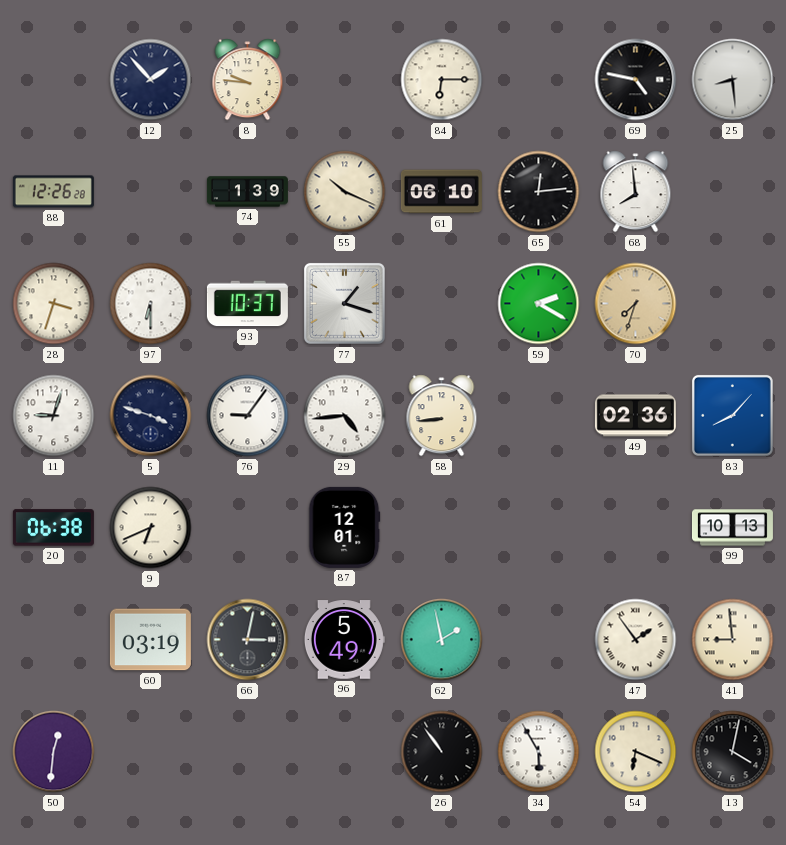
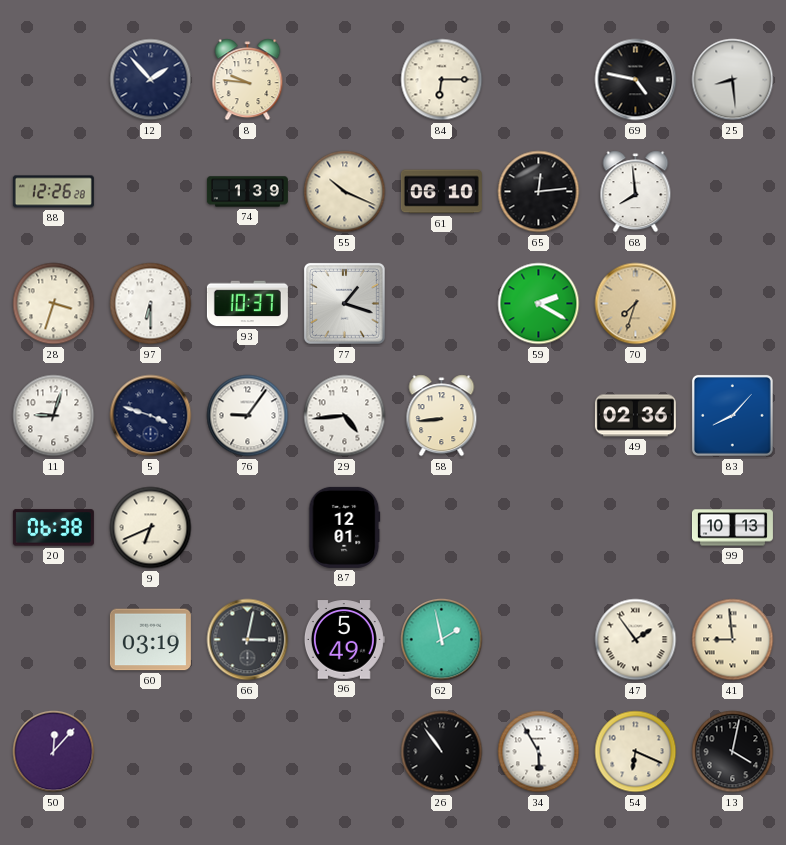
50: 12:31 -> 12:07 (54, 752)
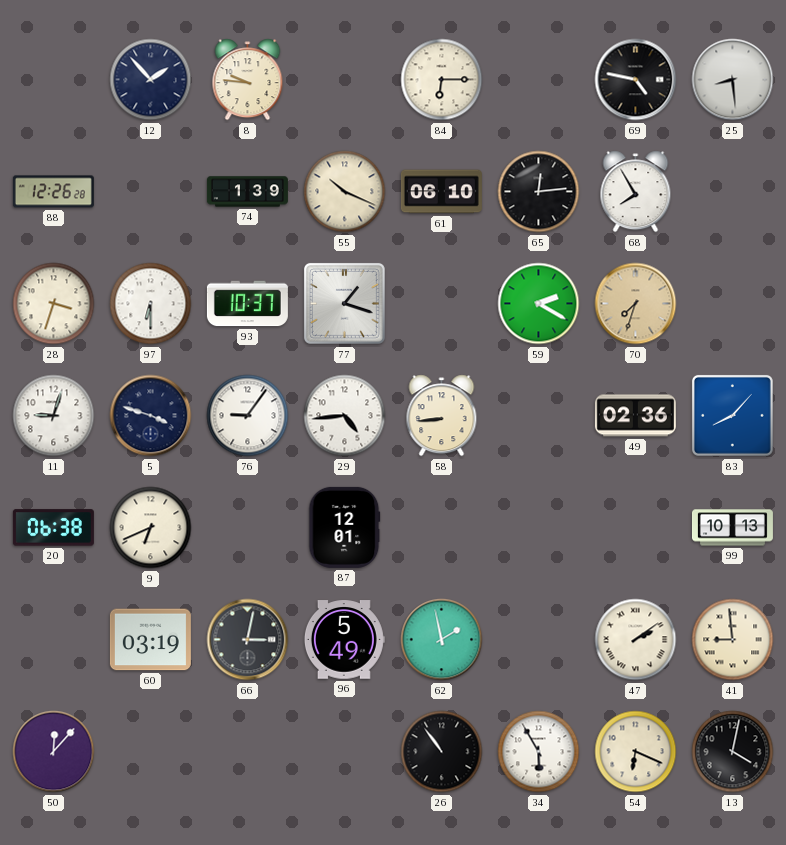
68: 7:59 -> 7:55 (636, 192)
47: 1:54 -> 2:09 (636, 640)
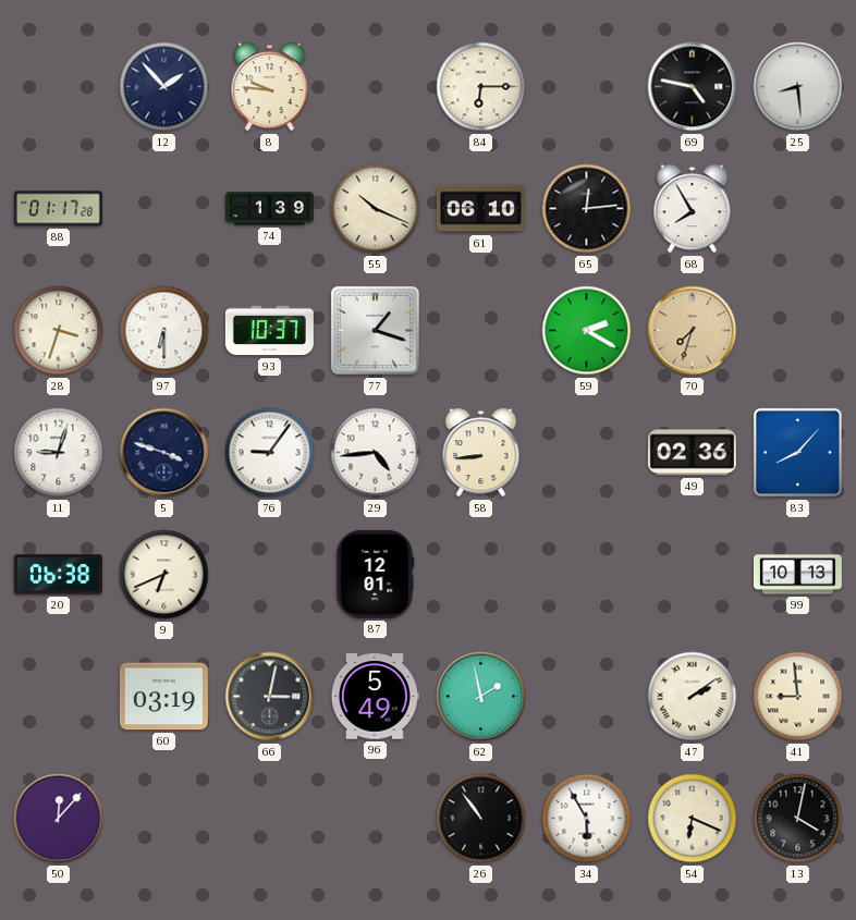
88: 12:26 -> 01:17 (58, 209)
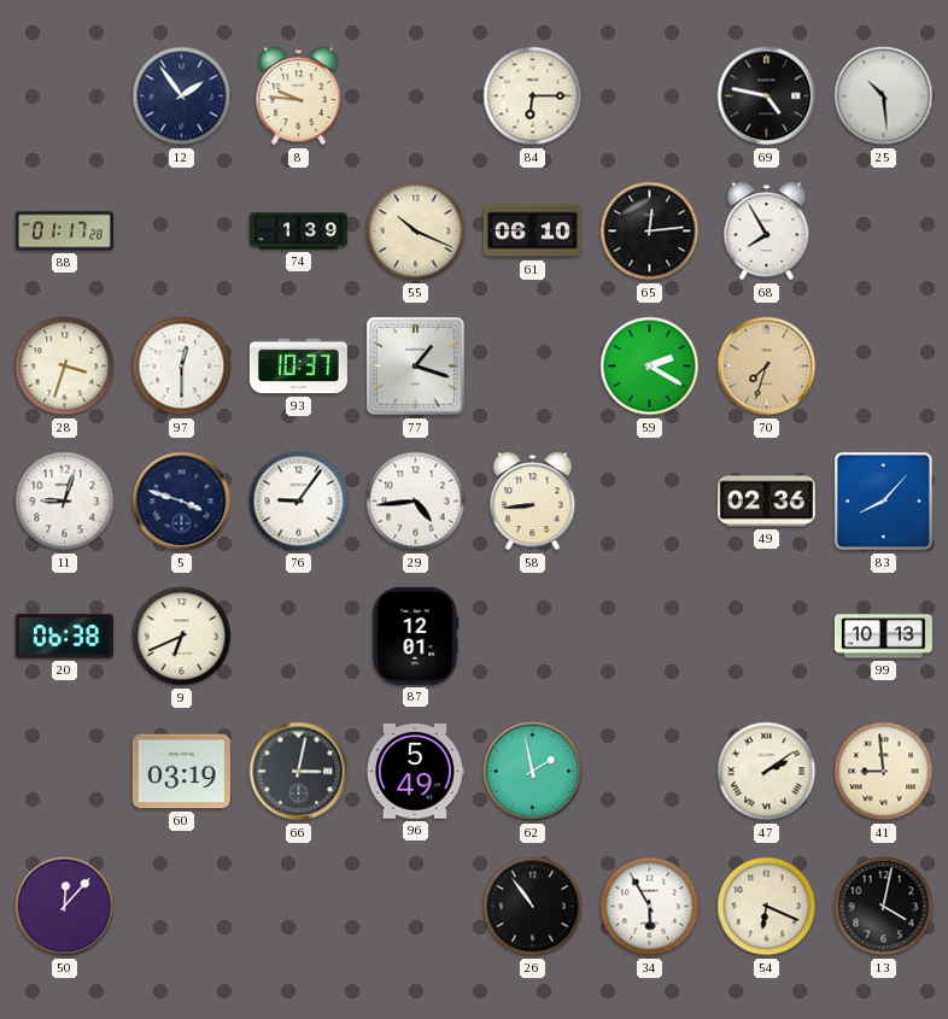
12: 1:53 -> 1:54 (182, 96)
25: 8:29 -> 10:29 (884, 96)
97: 6:30 -> 12:30 (182, 367)
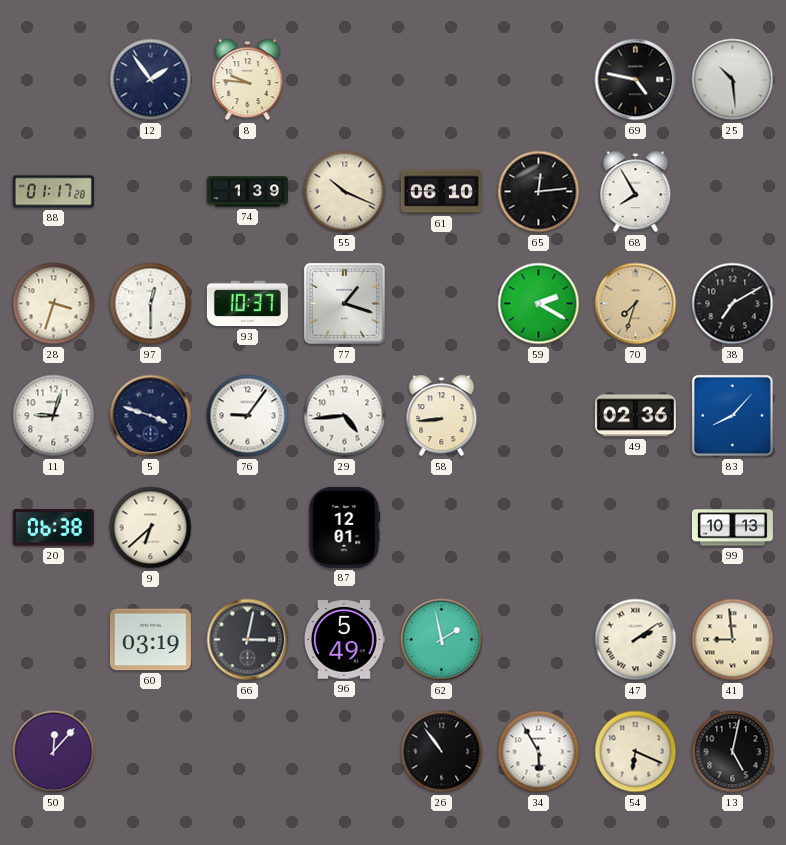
84: 6:15 -> none (533, 96)
38: none -> 7:10 (733, 304)
9: 6:41 -> 6:38 (151, 528)
13: 4:02 -> 5:02 (733, 752)
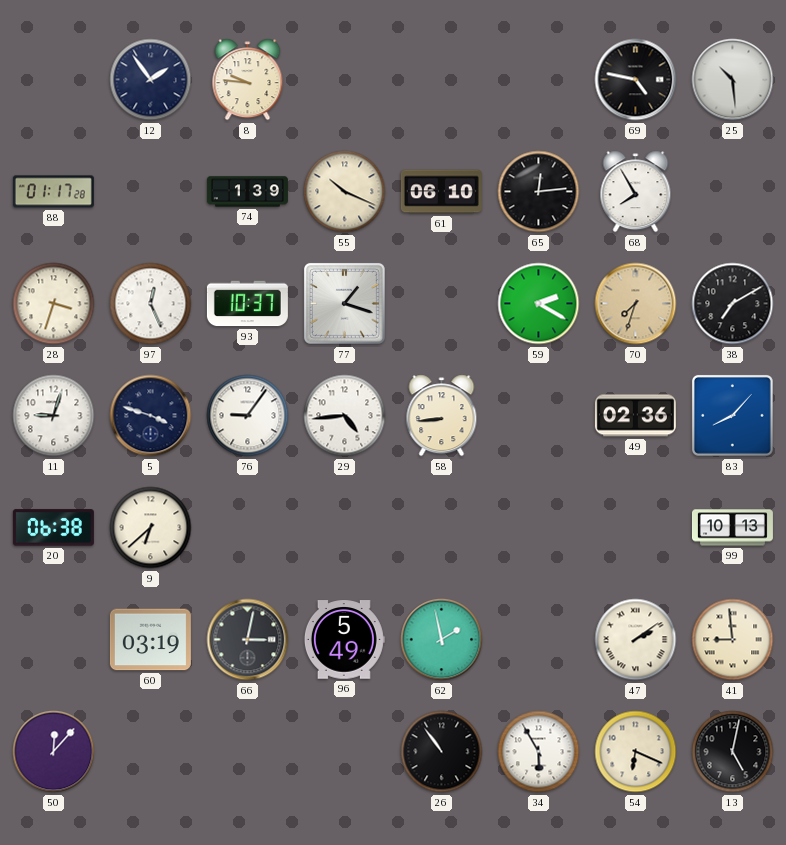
97: 12:30 -> 12:26 (151, 304)
87: 12:01 -> none (345, 527)
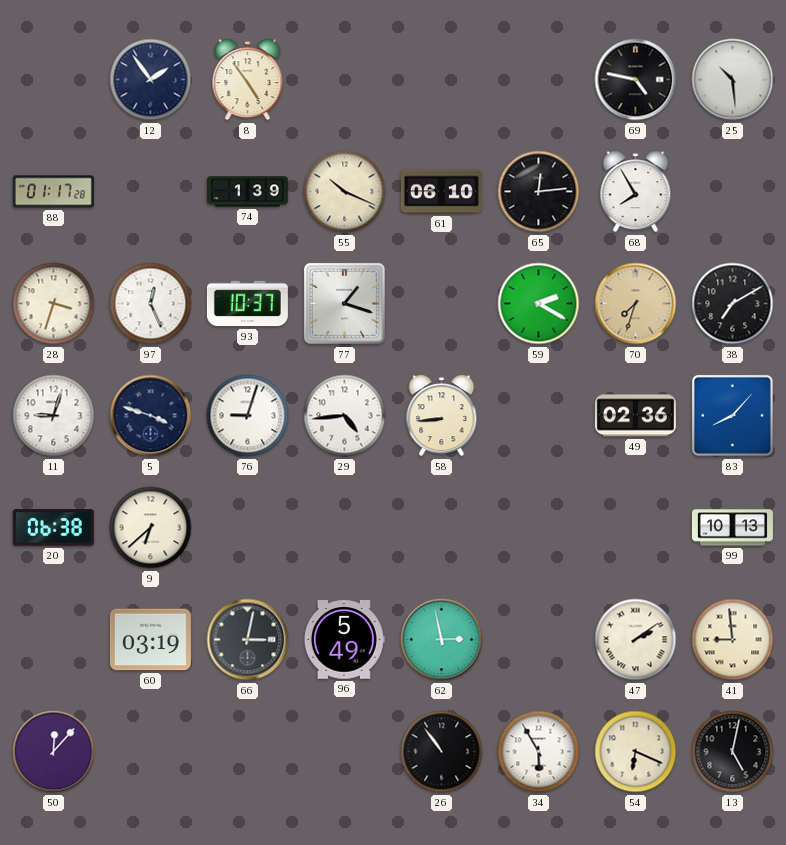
8: 9:46 -> 4:54 (248, 80)
76: 9:06 -> 9:03 (248, 416)
62: 1:58 -> 2:58 (442, 640)
